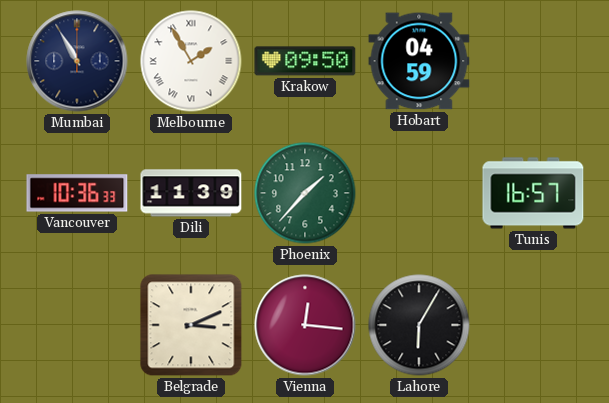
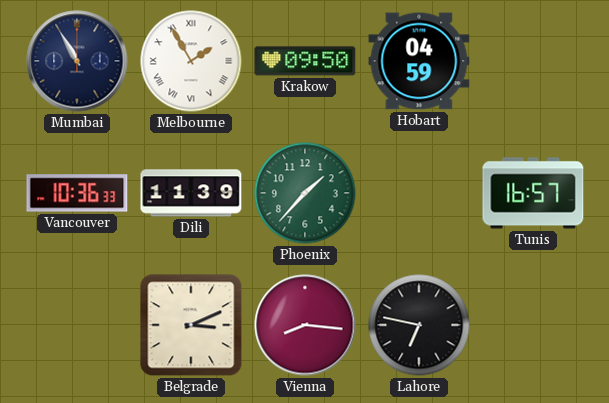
Vienna: 12:16 -> 8:16 (305, 325)
Lahore: 6:05 -> 6:47 (419, 325)
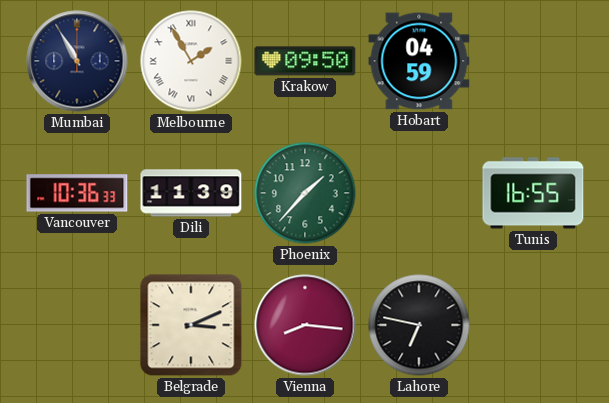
Tunis: 16:57 -> 16:55 (533, 193)
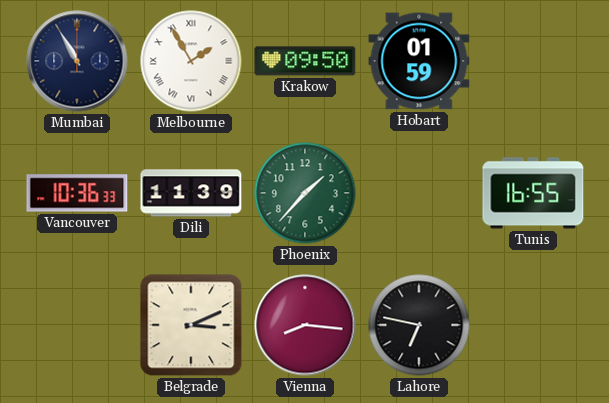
Hobart: 04:59 -> 01:59 (419, 61)
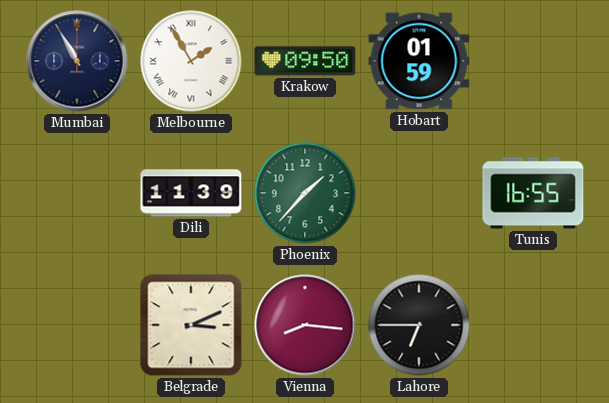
Vancouver: 10:36 -> none (77, 193)
Lahore: 6:47 -> 6:45 (419, 325)
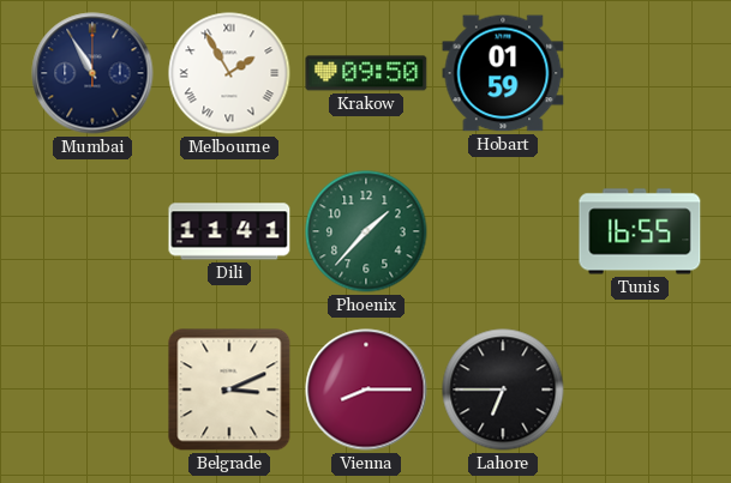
Dili: 11:39 -> 11:41 (229, 231)
Vienna: 8:16 -> 8:15 (366, 390)
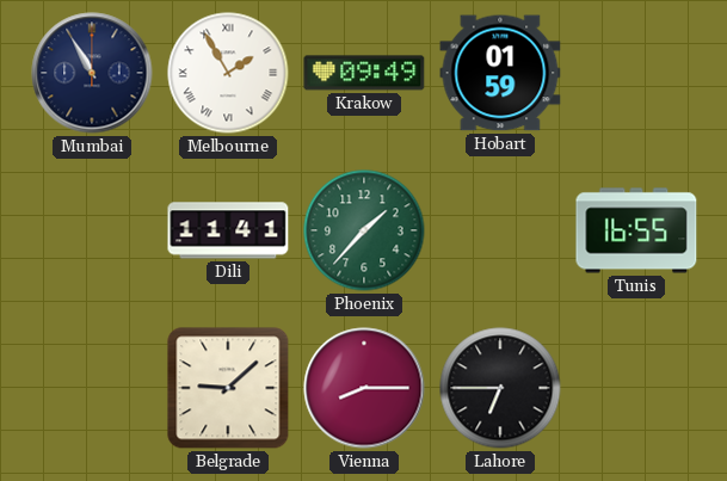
Krakow: 09:50 -> 09:49 (364, 73)
Belgrade: 3:11 -> 9:08 (228, 388)
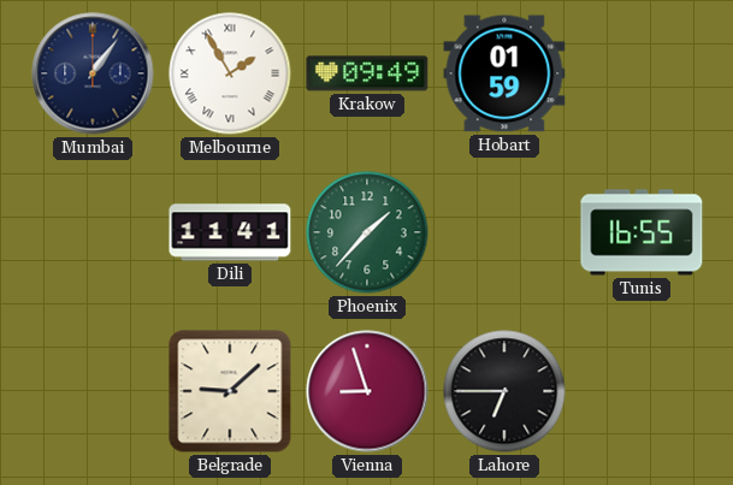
Mumbai: 10:55 -> 1:06 (93, 73)
Vienna: 8:15 -> 8:57 (367, 391)
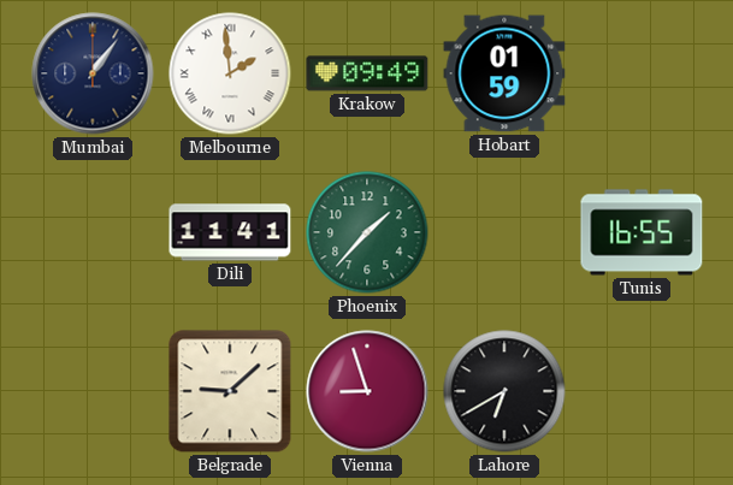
Melbourne: 1:55 -> 1:59 (230, 73)
Lahore: 6:45 -> 6:40 (504, 391)
